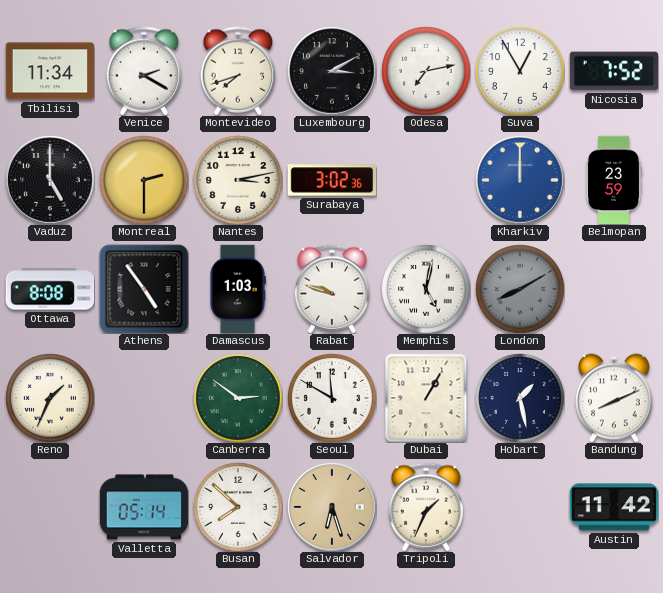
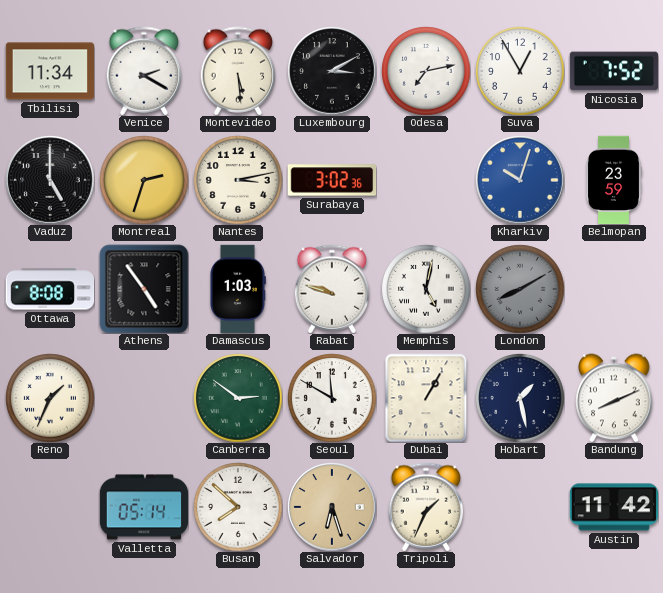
Montevideo: 7:42 -> 5:29 (238, 71)
Montreal: 2:30 -> 2:33 (144, 180)
Kharkiv: 12:00 -> 10:03 (520, 180)
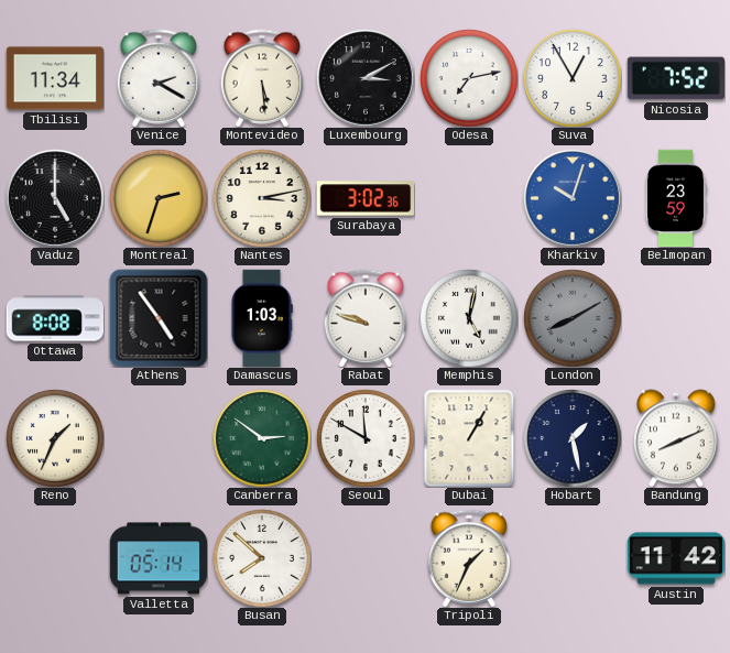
Salvador: 6:27 -> none (332, 507)
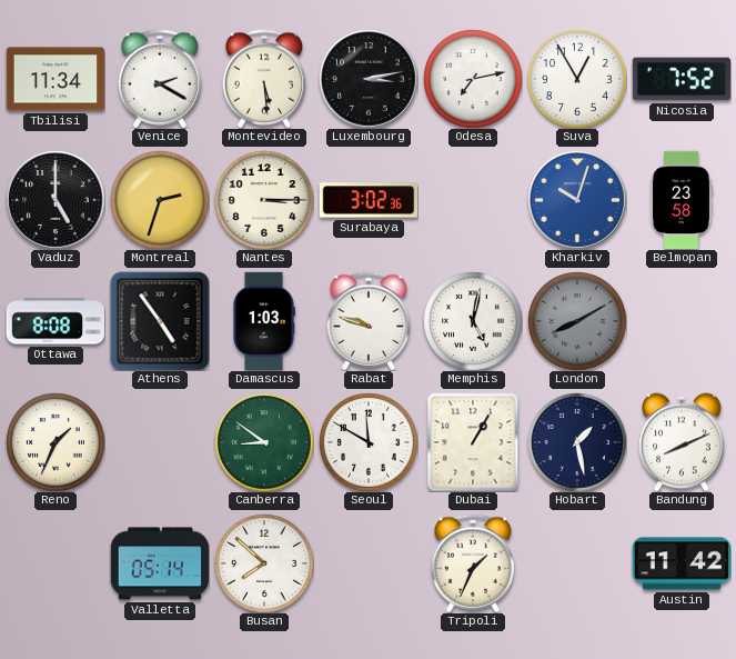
Luxembourg: 3:10 -> 3:13 (369, 79)
Nantes: 3:13 -> 3:15 (264, 200)
Belmopan: 23:59 -> 23:58 (682, 200)
Canberra: 2:51 -> 8:51 (264, 442)
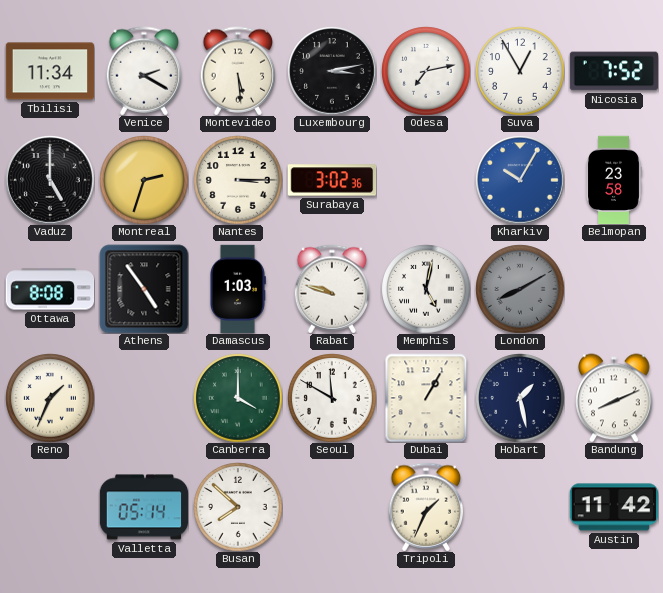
Kharkiv: 10:03 -> 10:05 (520, 180)
Canberra: 8:51 -> 4:00 (238, 398)
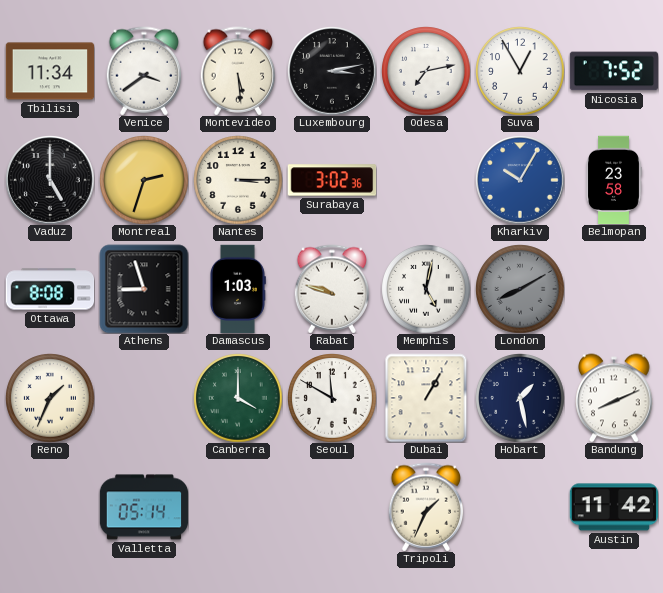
Venice: 2:20 -> 3:39 (144, 71)
Athens: 4:54 -> 8:57 (144, 289)
Busan: 7:52 -> none (238, 507)
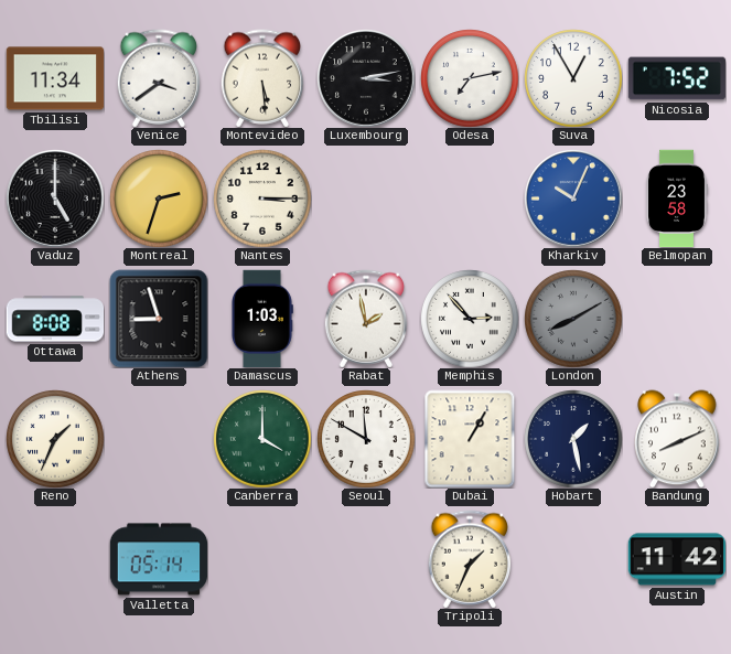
Surabaya: 3:02 -> none (332, 180)
Kharkiv: 10:05 -> 10:04 (573, 199)
Rabat: 9:48 -> 1:58 (366, 319)
Memphis: 5:02 -> 2:53 (470, 319)
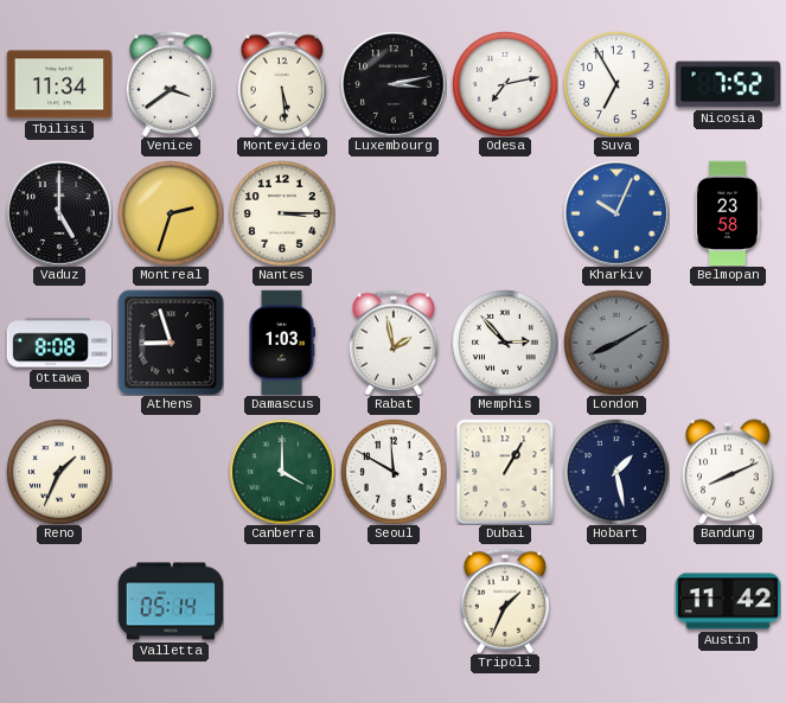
Suva: 12:55 -> 6:55 (616, 84)
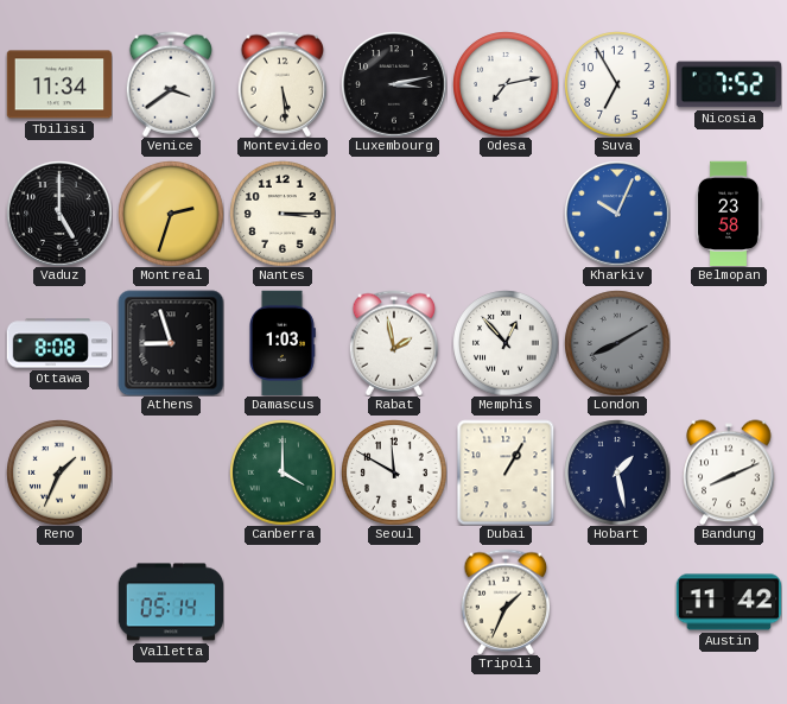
Memphis: 2:53 -> 12:53 (506, 343)
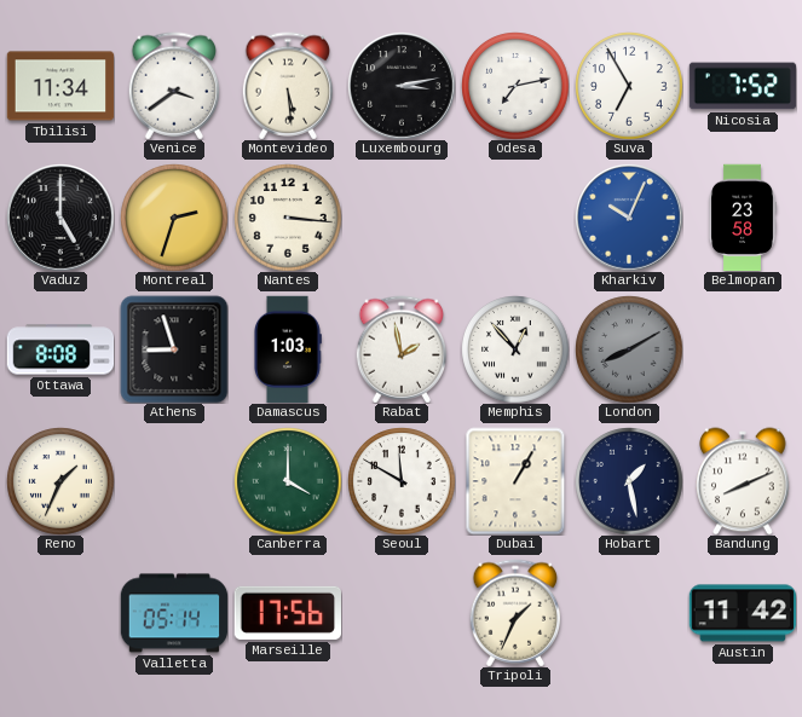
Nantes: 3:15 -> 3:16 (288, 218)
Marseille: none -> 17:56 (287, 613)
